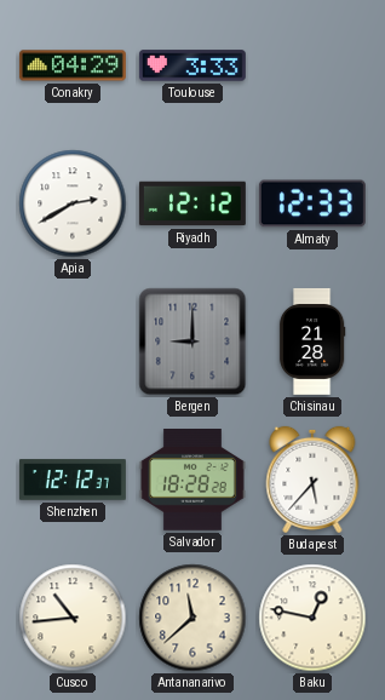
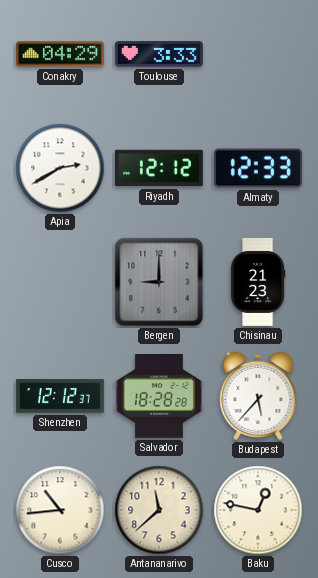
Chisinau: 21:28 -> 21:23 (258, 282)
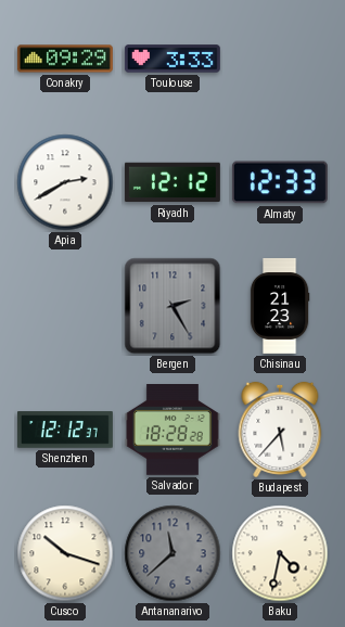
Conakry: 04:29 -> 09:29 (65, 59)
Bergen: 9:00 -> 2:25 (173, 306)
Cusco: 10:44 -> 10:18 (65, 553)
Antananarivo dial: cream -> grey (173, 553)
Baku: 12:47 -> 4:32 (280, 553)
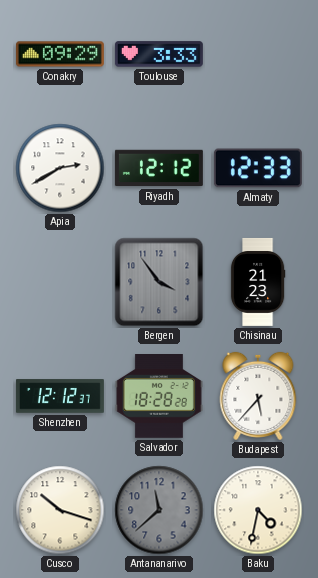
Bergen: 2:25 -> 3:54 (159, 282)
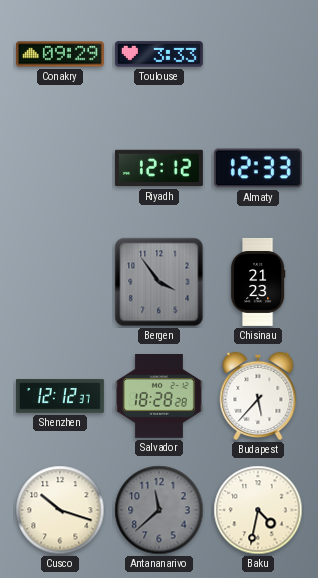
Apia: 2:40 -> none (60, 168)
